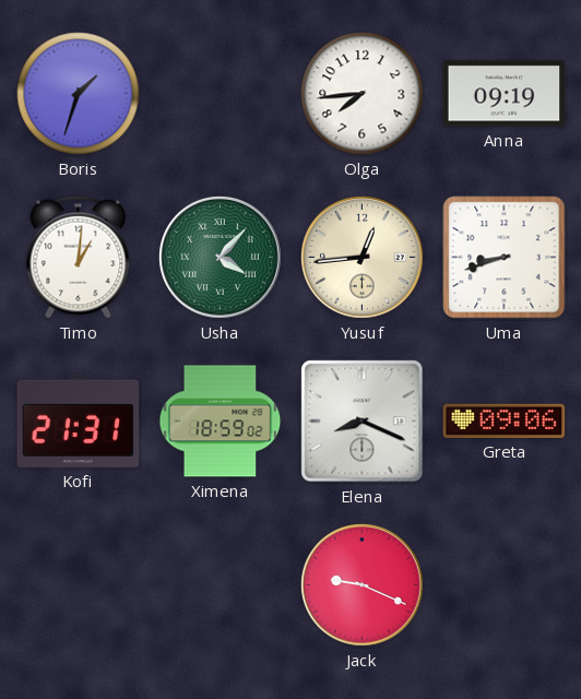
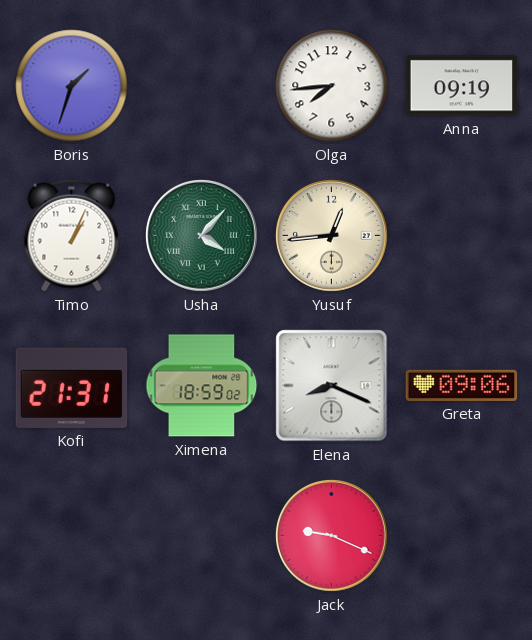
Timo: 1:01 -> 1:04 (72, 236)
Uma: 8:42 -> none (505, 258)
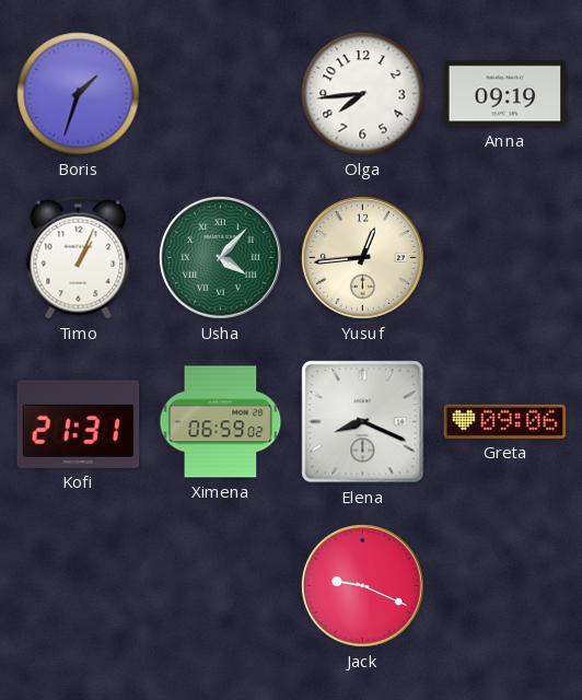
Ximena: 18:59 -> 06:59 (221, 422)
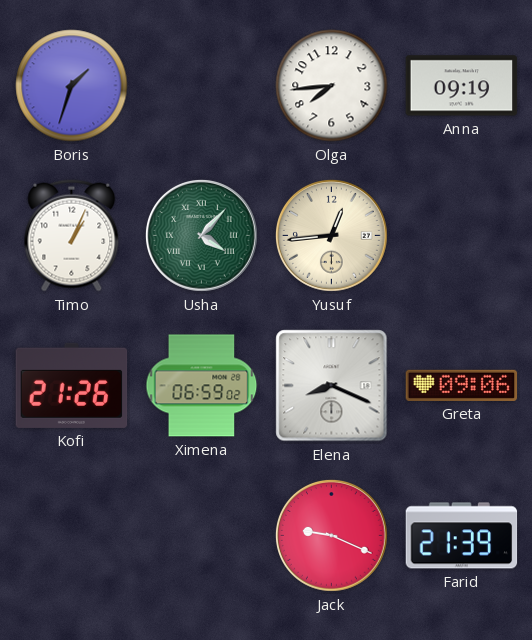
Kofi: 21:31 -> 21:26 (72, 385)
Farid: none -> 21:39 (462, 536)
